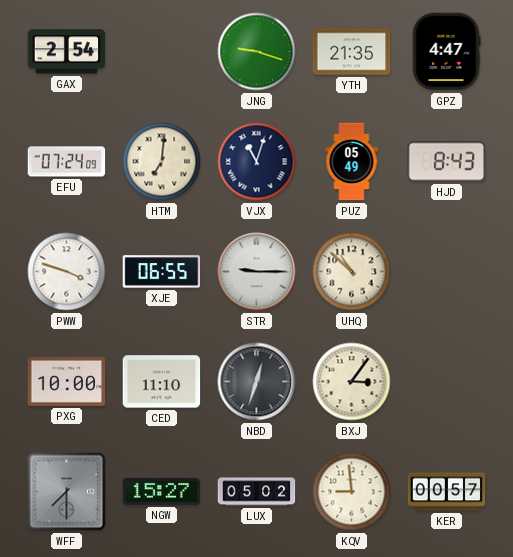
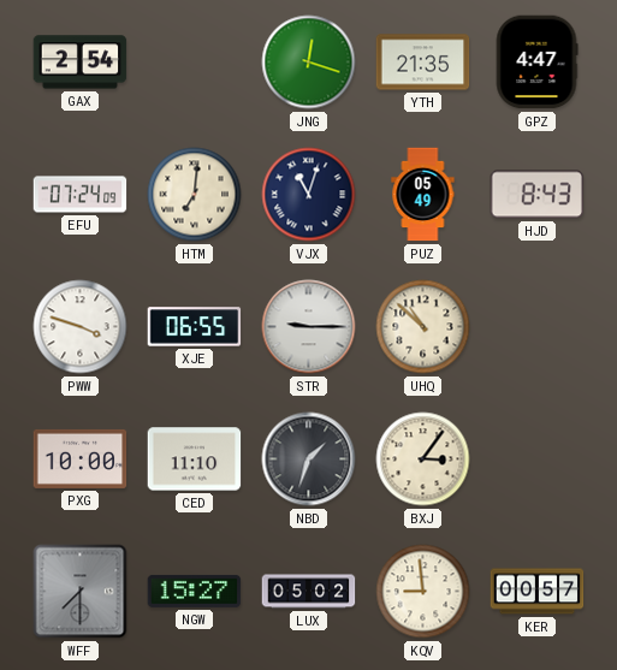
JNG: 9:18 -> 12:18 (309, 63)
NBD: 12:33 -> 1:33 (309, 459)
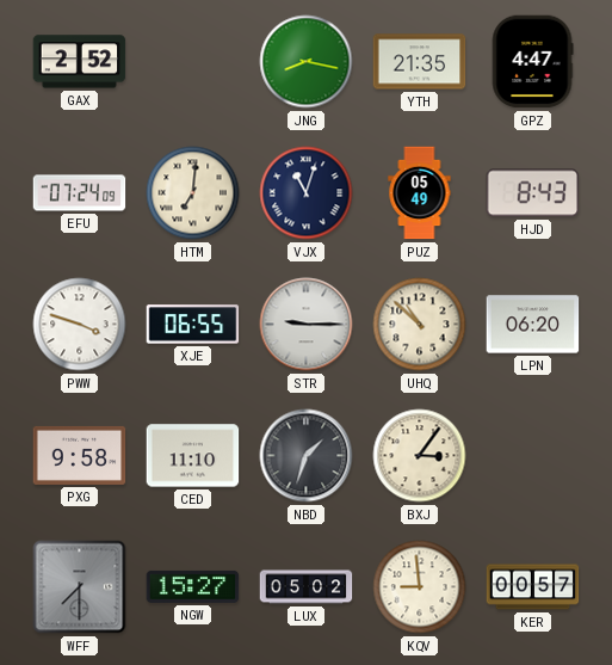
GAX: 2:54 -> 2:52 (80, 62)
JNG: 12:18 -> 8:17 (307, 62)
LPN: none -> 06:20 (533, 325)
PXG: 10:00 -> 9:58 (80, 455)
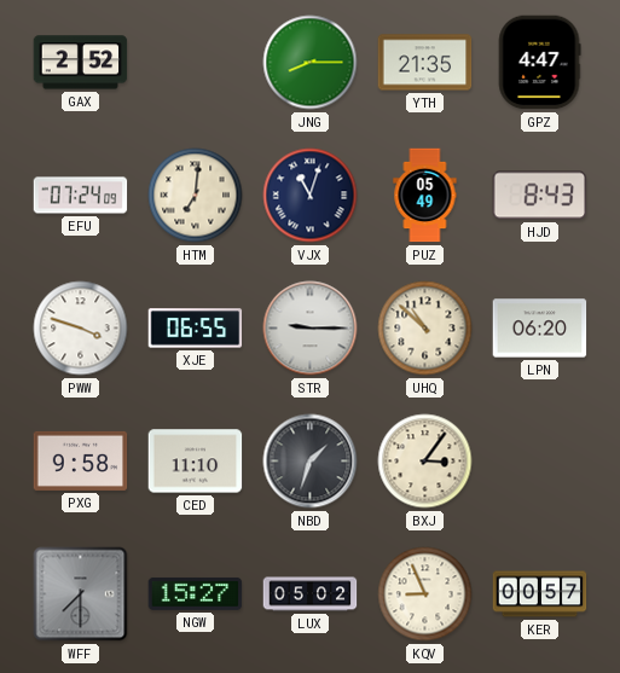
JNG: 8:17 -> 8:15 (311, 63)
KQV: 8:59 -> 8:56 (425, 594)
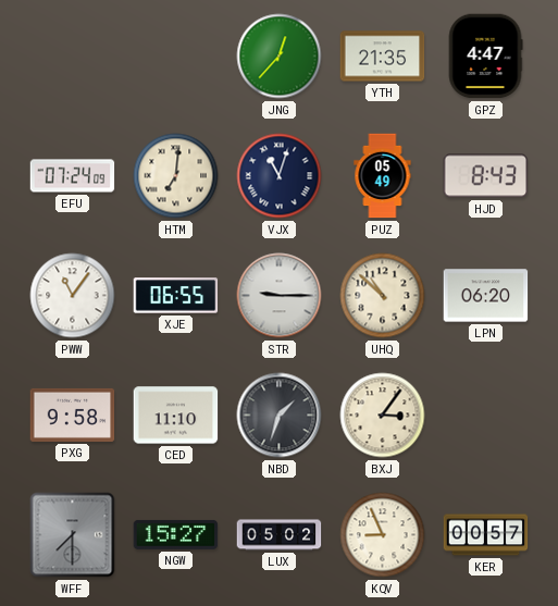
GAX: 2:52 -> none (81, 63)
JNG: 8:15 -> 12:37 (280, 57)
PWW: 3:48 -> 11:06 (73, 296)
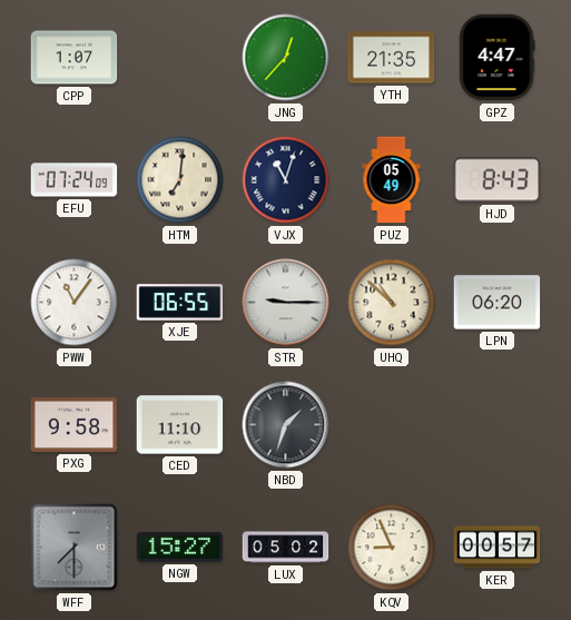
CPP: none -> 1:07 (75, 58)
BXJ: 3:06 -> none (383, 416)
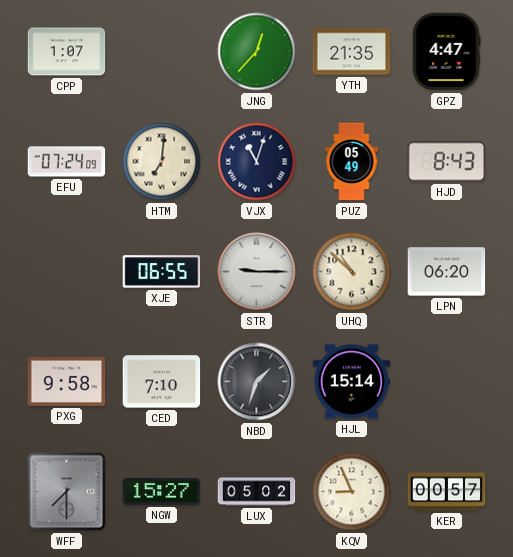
PWW: 11:06 -> none (75, 303)
CED: 11:10 -> 7:10 (162, 382)
HJL: none -> 15:14 (352, 382)
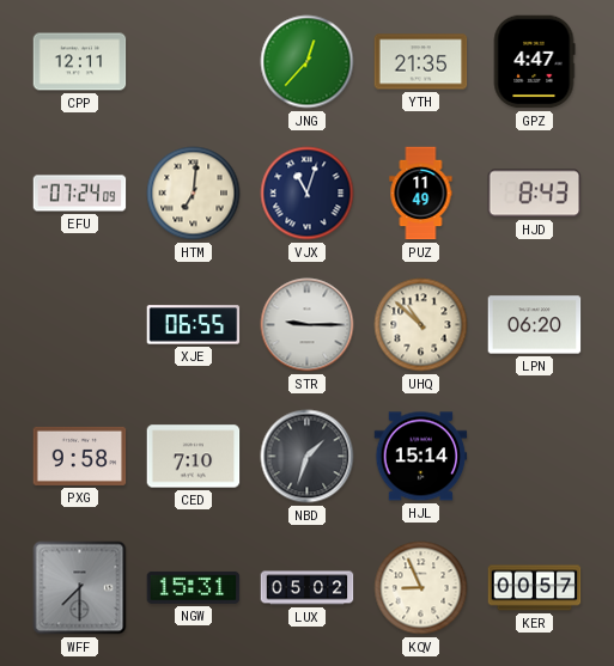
CPP: 1:07 -> 12:11 (80, 62)
PUZ: 05:49 -> 11:49 (421, 194)
NGW: 15:27 -> 15:31 (194, 587)
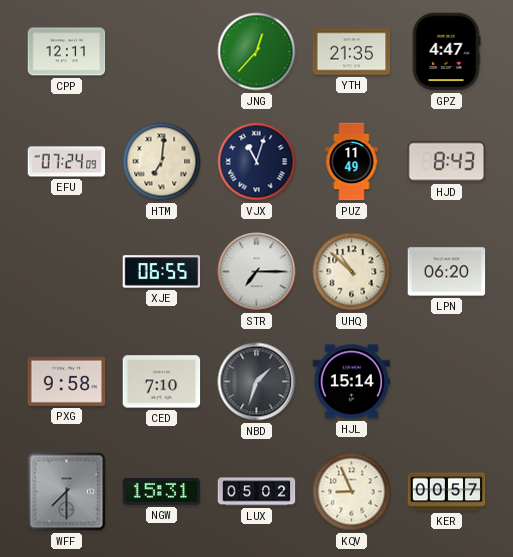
STR: 9:15 -> 7:15 (257, 272)
